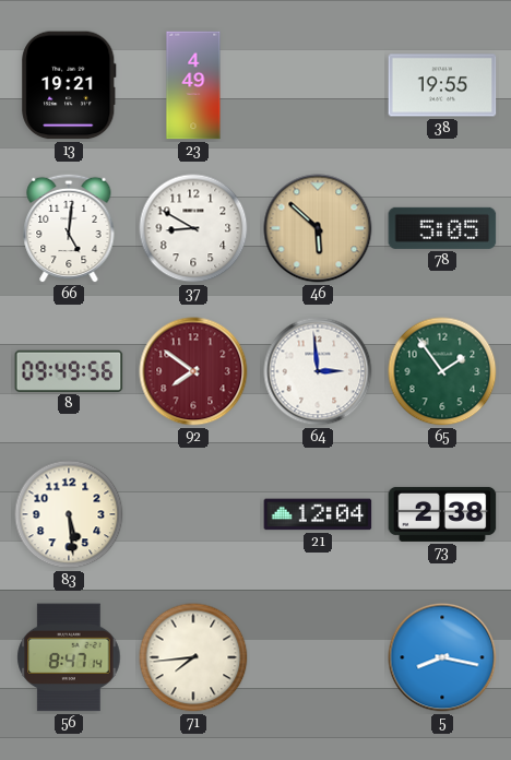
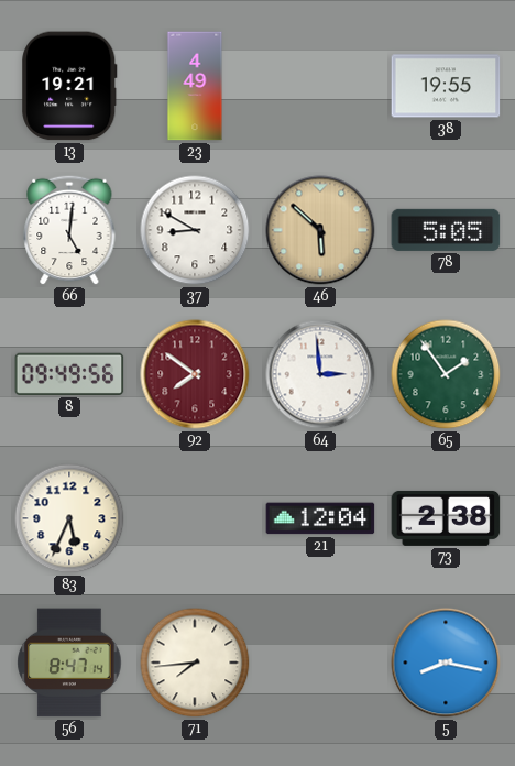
83: 5:29 -> 5:34 (69, 518)
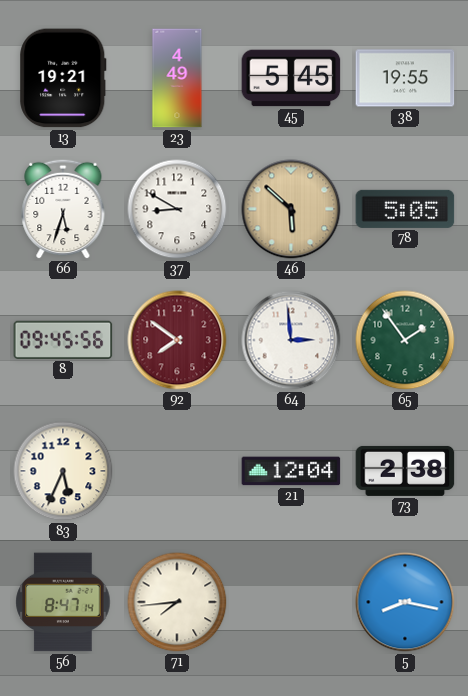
45: none -> 5:45 (291, 78)
66: 5:01 -> 5:33 (63, 209)
8: 09:49 -> 09:45 (63, 340)
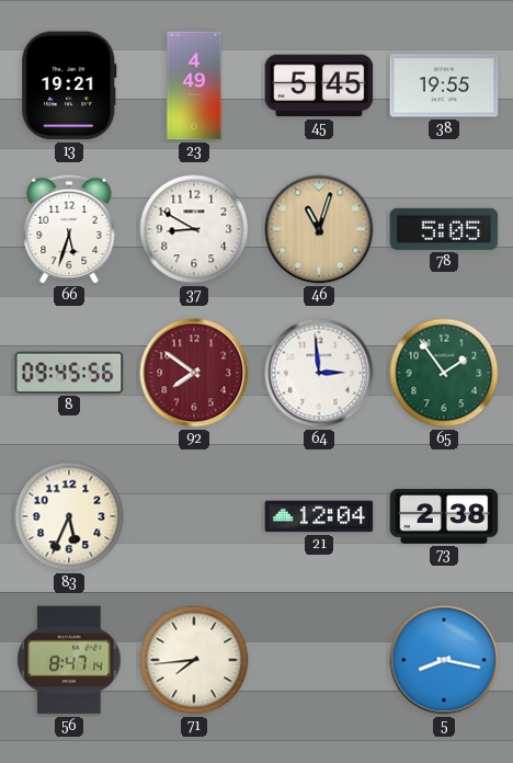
46: 5:52 -> 11:03 (319, 229)
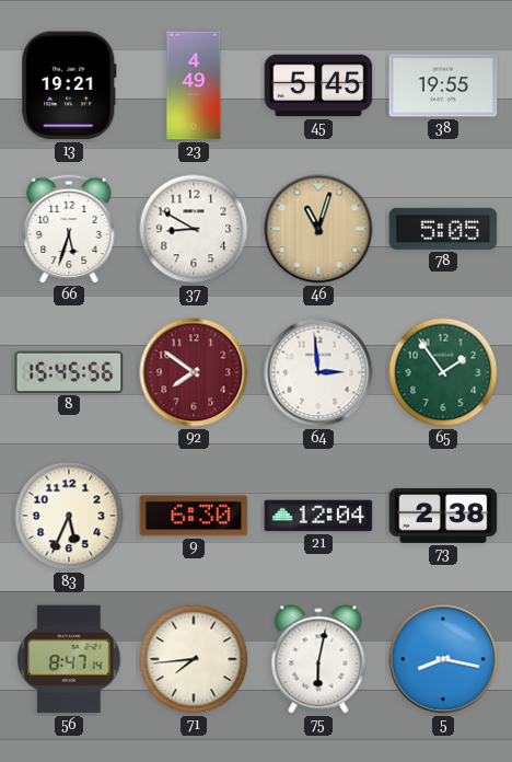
8: 09:45 -> 15:45 (69, 372)
9: none -> 6:30 (194, 516)
75: none -> 6:02 (318, 659)
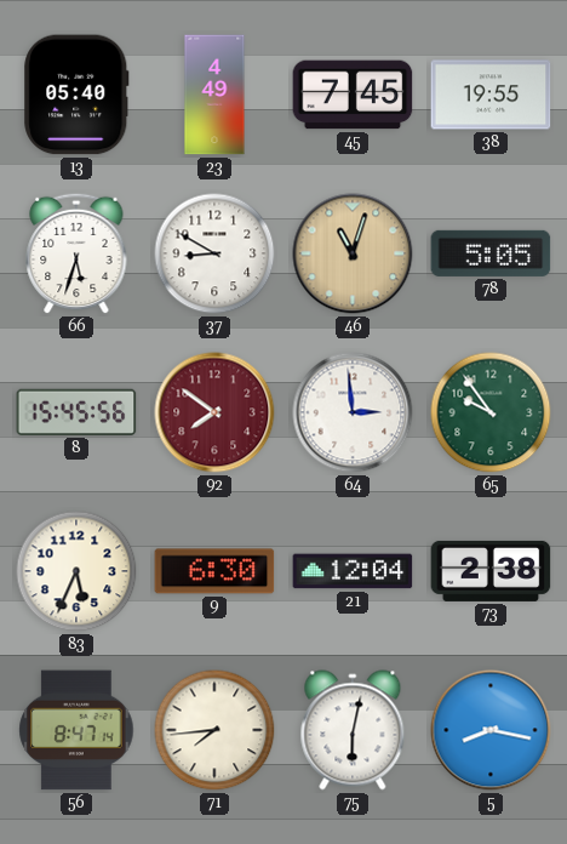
13: 19:21 -> 05:40 (76, 95)
45: 5:45 -> 7:45 (353, 95)
65: 1:54 -> 9:54 (491, 412)
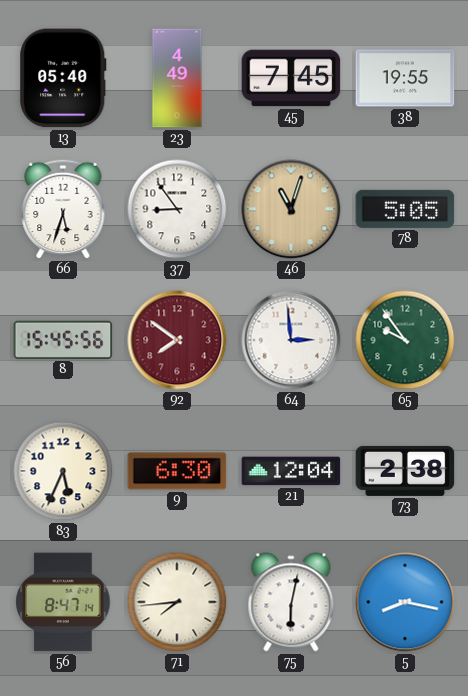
37: 8:50 -> 8:54 (177, 209)
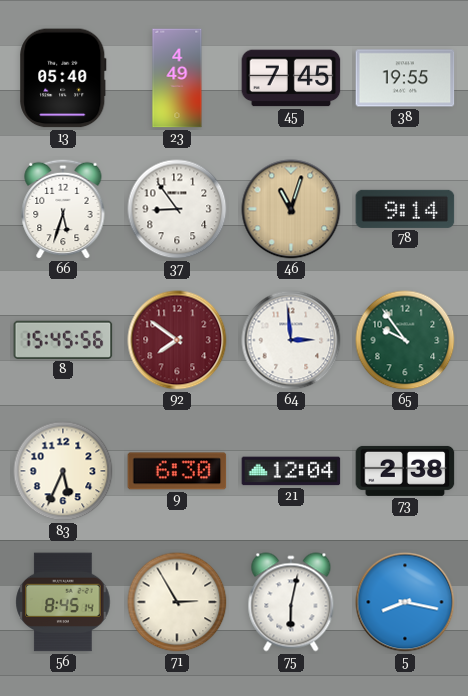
78: 5:05 -> 9:14 (405, 209)
56: 8:47 -> 8:45 (63, 602)
71: 7:44 -> 2:55 (177, 602)
